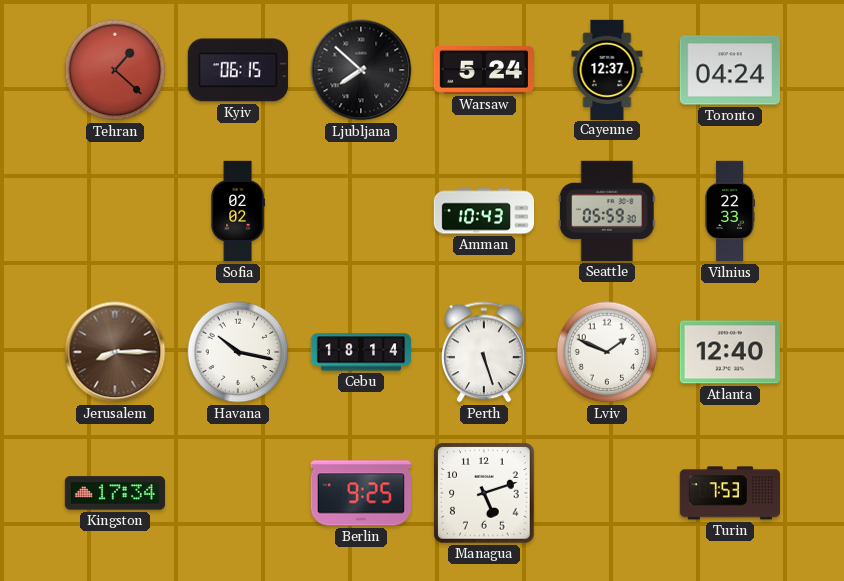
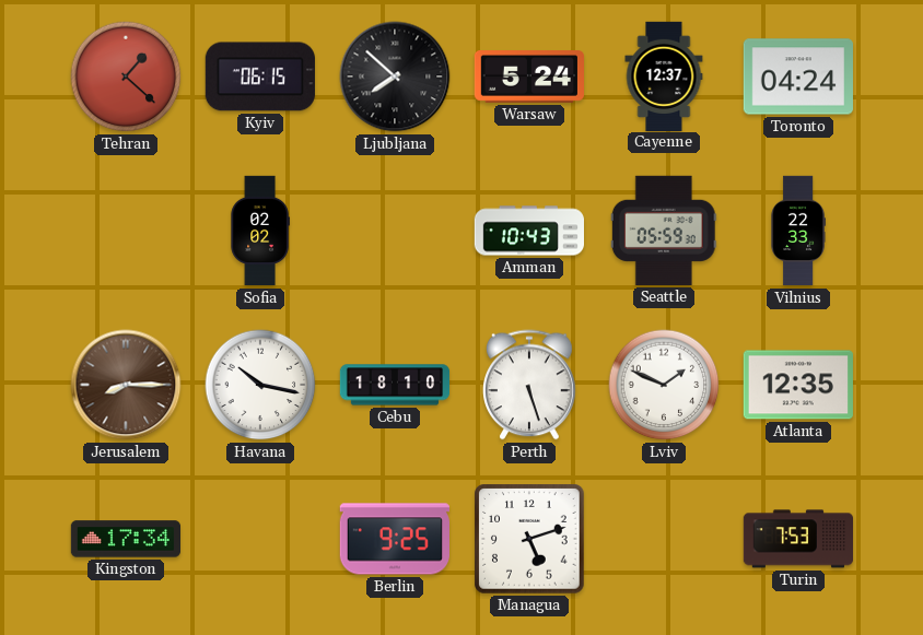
Cebu: 18:14 -> 18:10 (395, 385)
Atlanta: 12:40 -> 12:35 (798, 385)
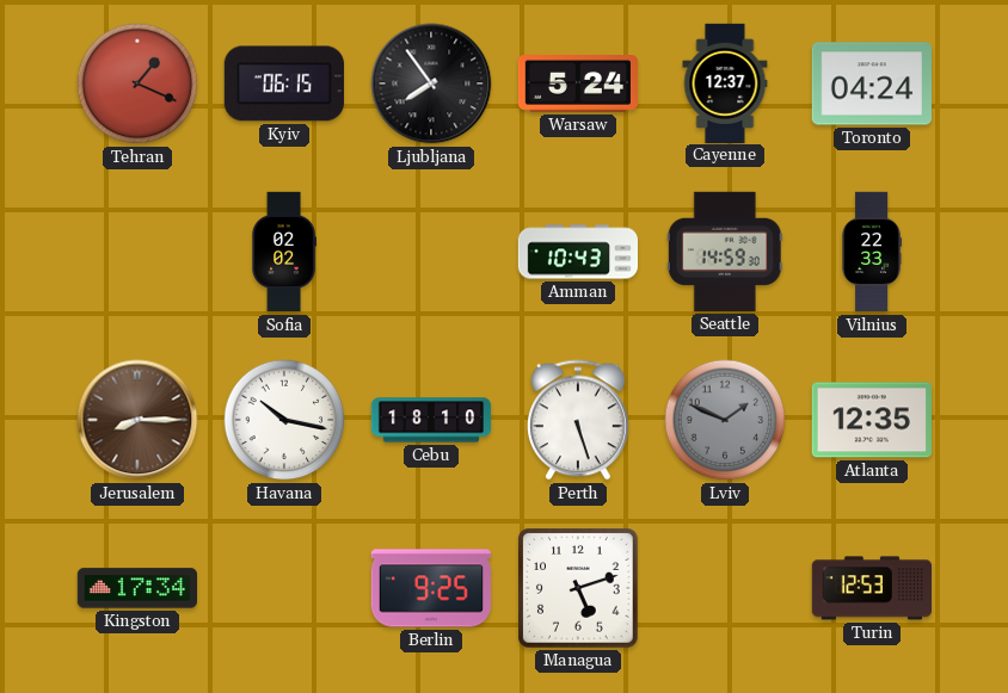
Tehran: 1:22 -> 1:19 (137, 83)
Ljubljana: 7:52 -> 7:54 (431, 83)
Seattle: 05:59 -> 14:59 (725, 252)
Lviv dial: white -> grey (725, 420)
Turin: 7:53 -> 12:53 (871, 588)
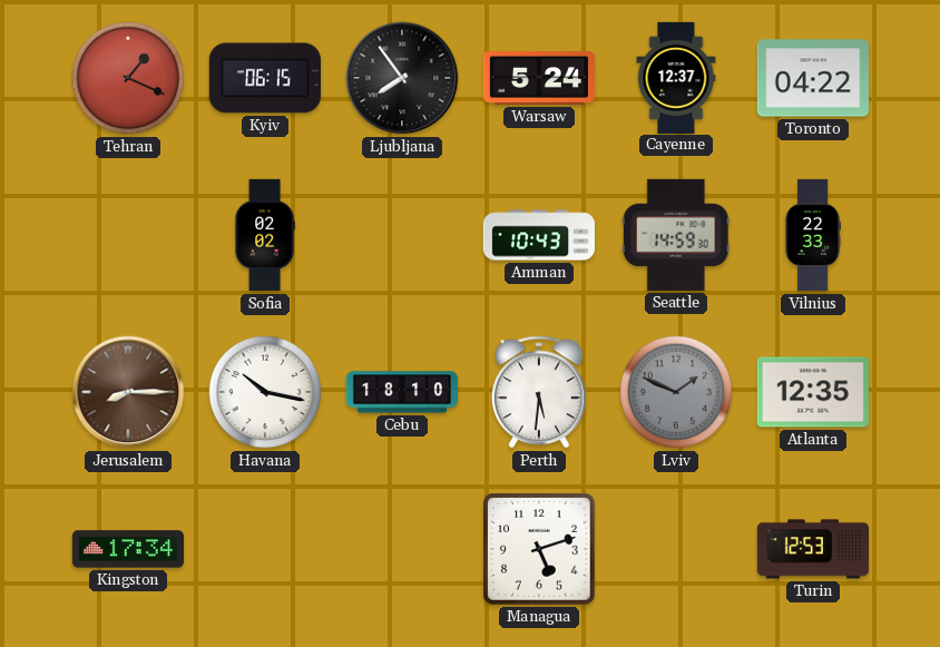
Toronto: 04:24 -> 04:22 (812, 78)
Perth: 5:27 -> 5:31 (540, 392)
Berlin: 9:25 -> none (430, 588)
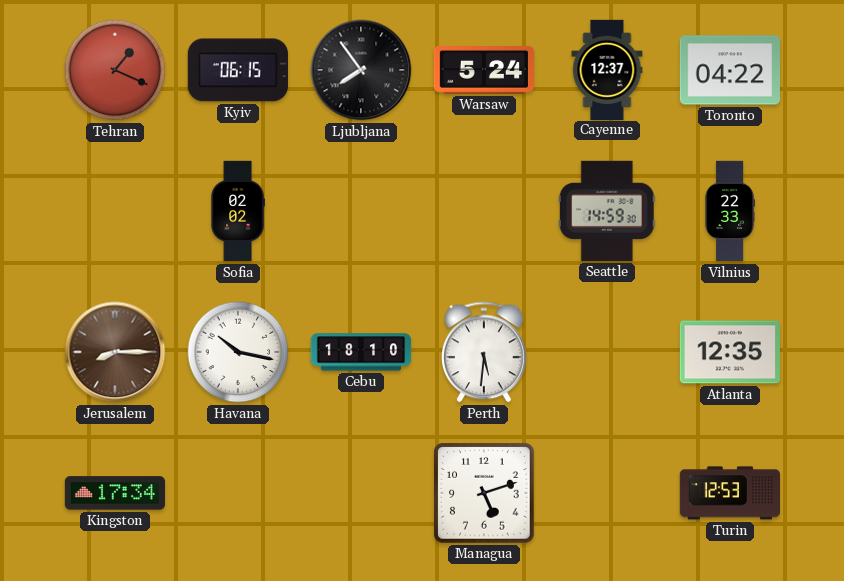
Amman: 10:43 -> none (538, 235)
Lviv: 1:49 -> none (676, 392)
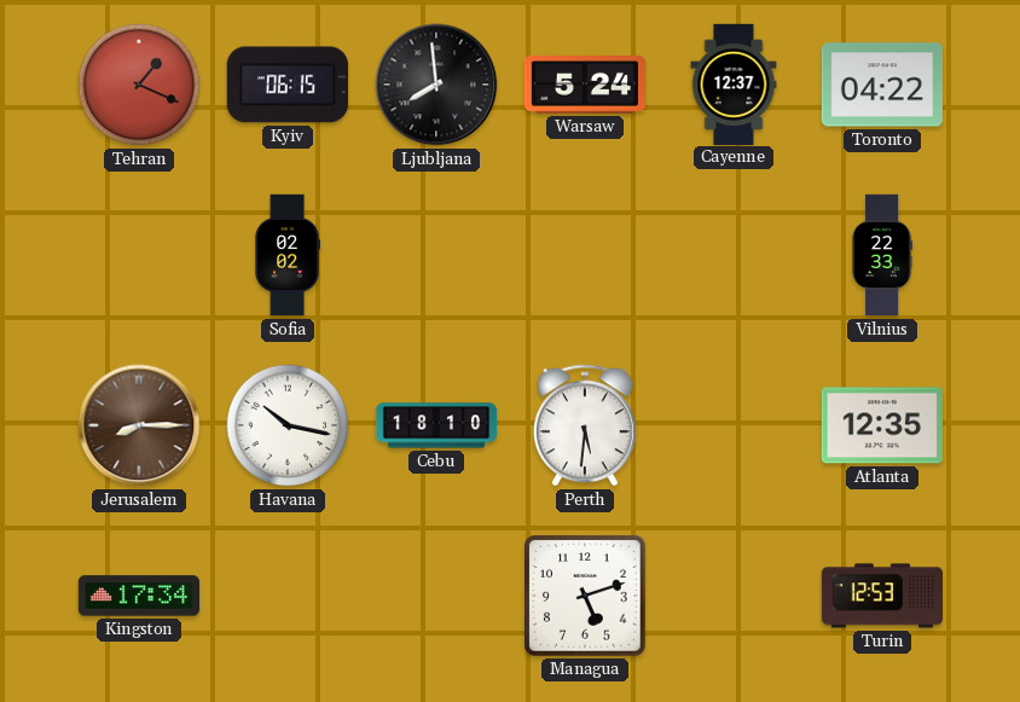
Ljubljana: 7:54 -> 7:59 (436, 85)
Seattle: 14:59 -> none (607, 211)
